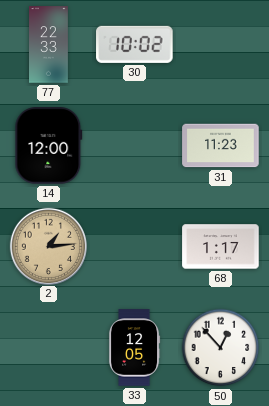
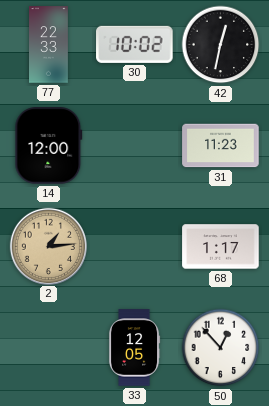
42: none -> 12:32 (221, 45)
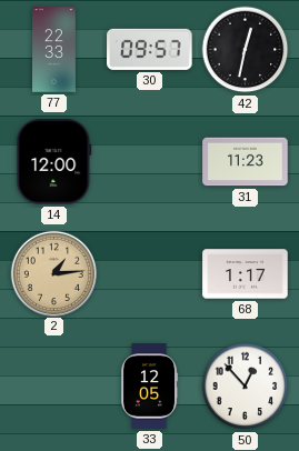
30: 10:02 -> 09:57 (150, 49)
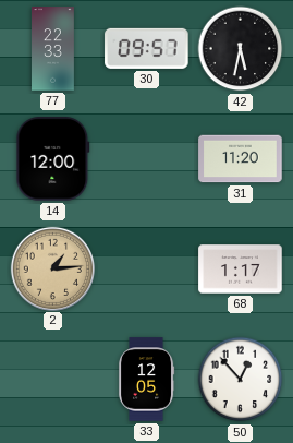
42: 12:32 -> 5:32 (241, 49)
31: 11:23 -> 11:20 (241, 159)
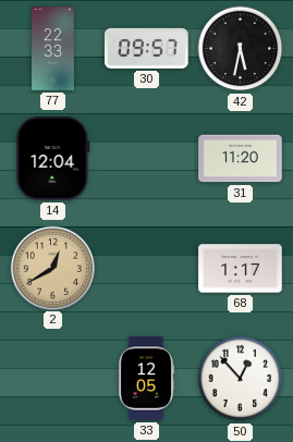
14: 12:00 -> 12:04 (53, 159)
2: 1:14 -> 12:40 (52, 268)
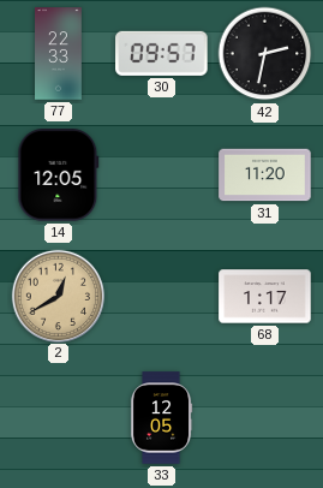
42: 5:32 -> 2:32 (265, 54)
14: 12:04 -> 12:05 (59, 175)
50: 12:53 -> none (241, 379)
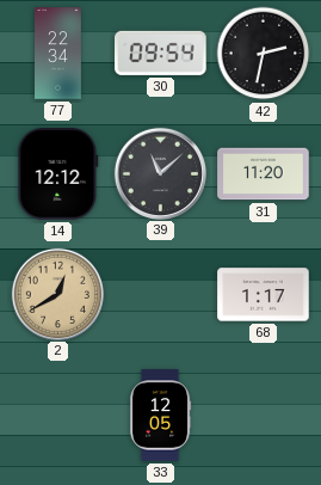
77: 22:33 -> 22:34 (58, 54)
30: 09:57 -> 09:54 (161, 53)
14: 12:05 -> 12:12 (58, 174)
39: none -> 11:08 (160, 173)
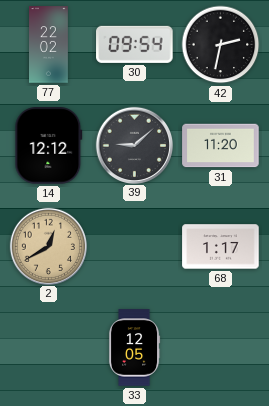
77: 22:34 -> 22:02 (49, 45)
39: 11:08 -> 9:08 (134, 145)
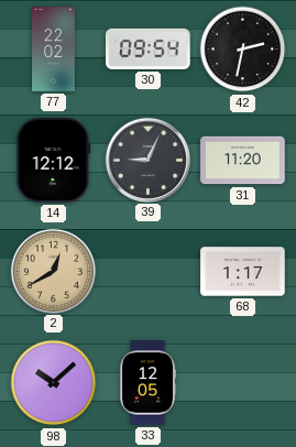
39: 9:08 -> 9:04 (147, 160)
98: none -> 10:08 (54, 383)
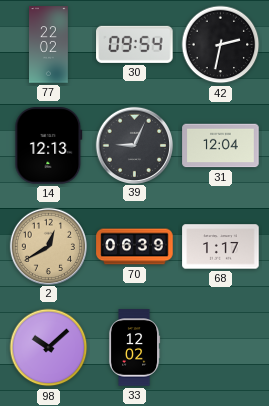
14: 12:12 -> 12:13 (49, 146)
31: 11:20 -> 12:04 (221, 146)
70: none -> 06:39 (135, 247)
33: 12:05 -> 12:02 (134, 348)
